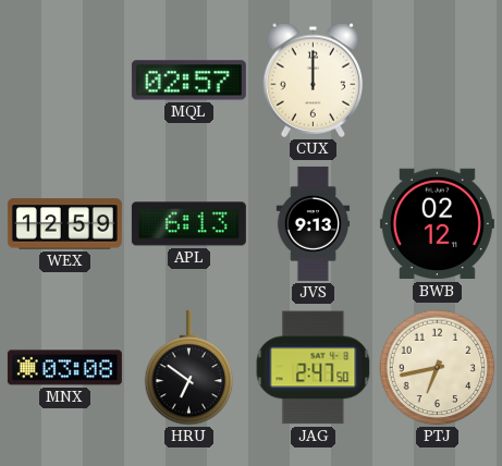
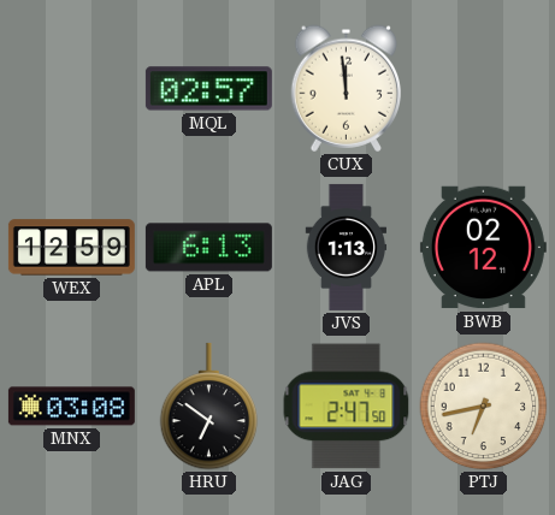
CUX: 12:00 -> 11:59 (346, 88)
JVS: 9:13 -> 1:13 (347, 247)
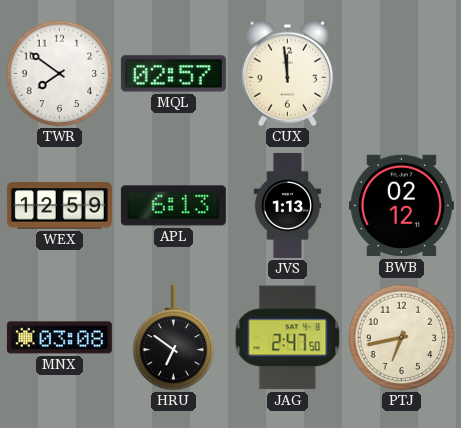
TWR: none -> 7:51 (60, 74)
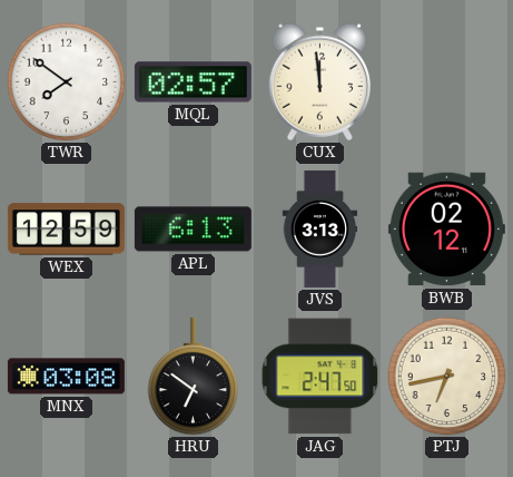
JVS: 1:13 -> 3:13 (320, 228)
